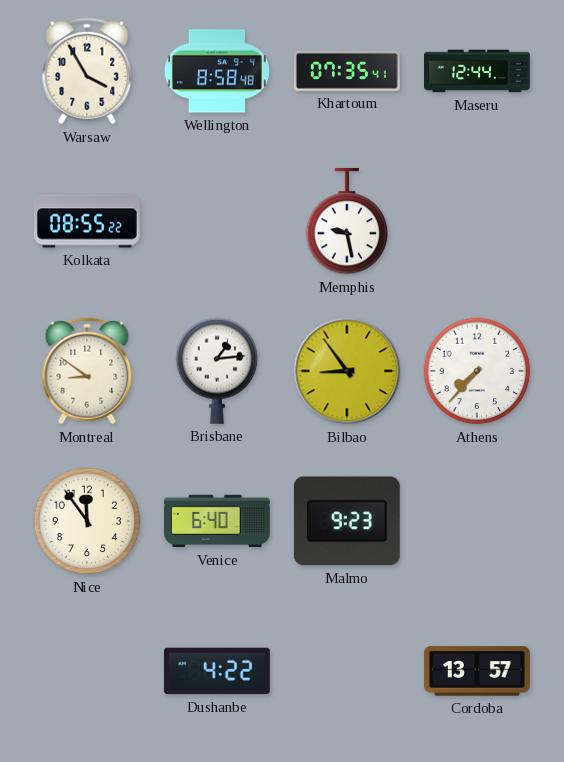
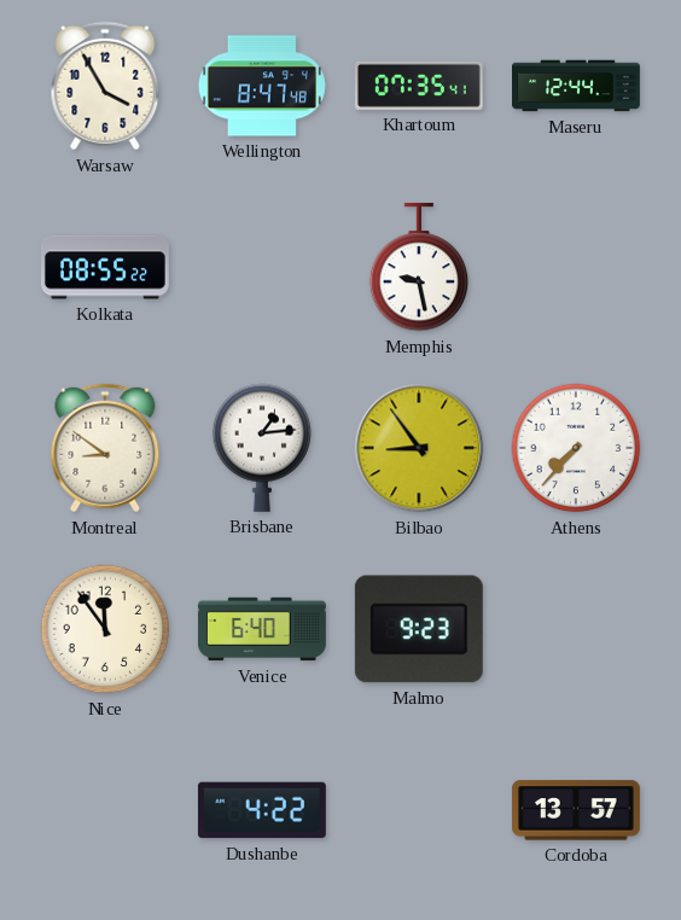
Wellington: 8:58 -> 8:47 (262, 86)
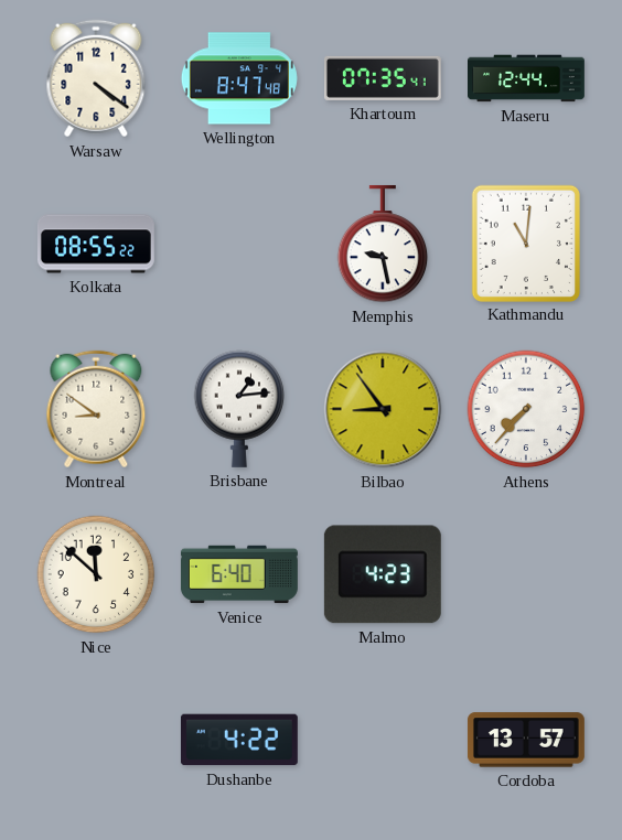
Warsaw: 3:55 -> 4:21 (96, 78)
Kathmandu: none -> 11:01 (526, 243)
Nice: 11:54 -> 11:52 (96, 574)
Malmo: 9:23 -> 4:23 (383, 574)
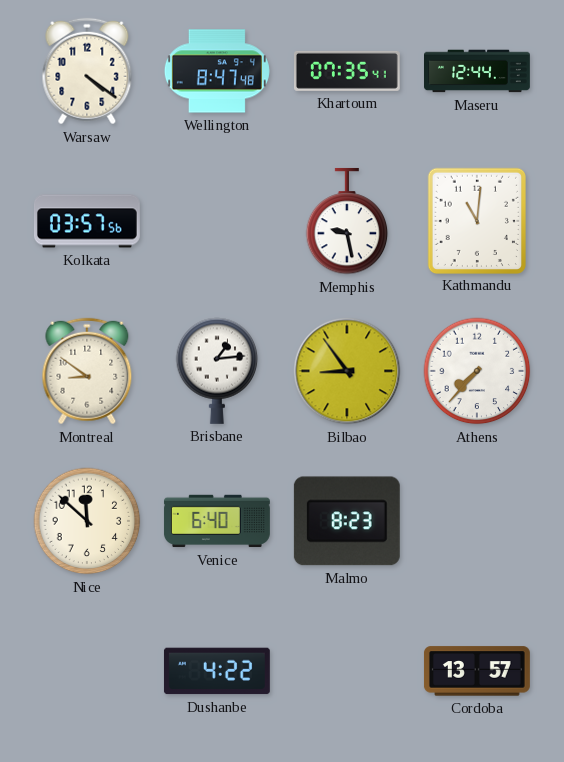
Kolkata: 08:55 -> 03:57 (87, 221)
Malmo: 4:23 -> 8:23 (347, 521)
